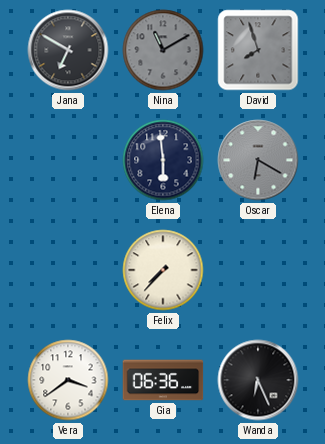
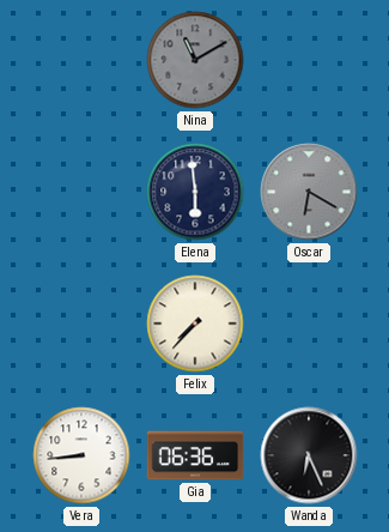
Jana: 6:50 -> none (68, 50)
David: 7:57 -> none (258, 50)
Vera: 3:39 -> 8:44 (81, 455)
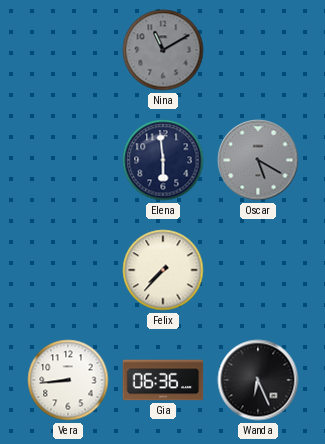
Oscar: 6:20 -> 5:20 (258, 160)
